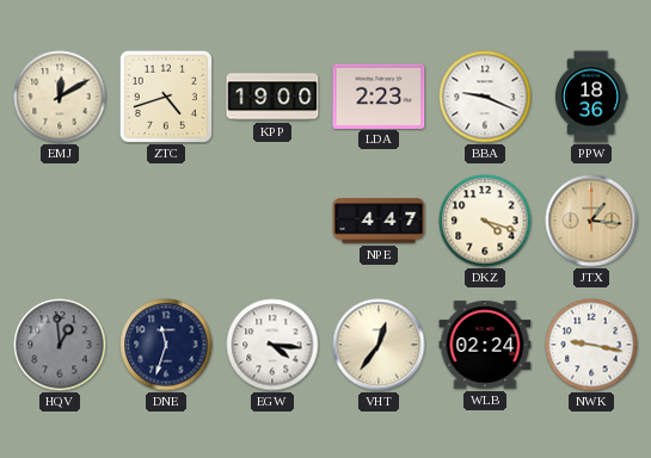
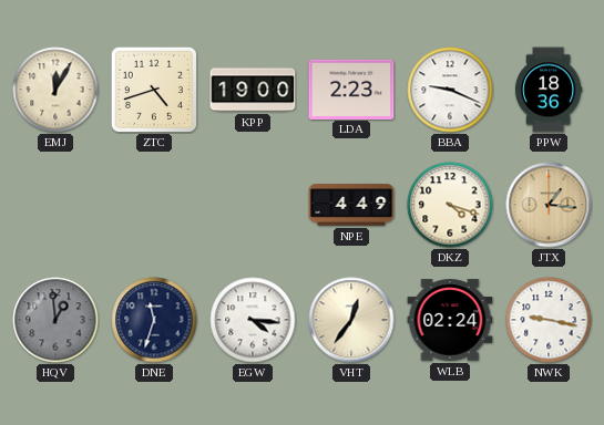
EMJ: 12:10 -> 12:05 (55, 90)
NPE: 4:47 -> 4:49 (351, 205)
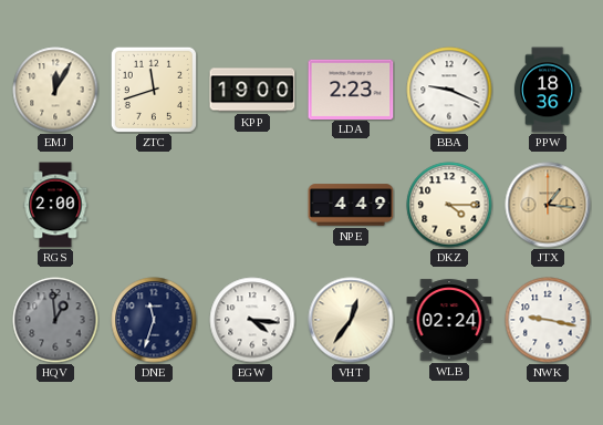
ZTC: 4:42 -> 11:42 (153, 89)
RGS: none -> 2:00 (55, 205)
DKZ: 4:18 -> 4:15 (449, 205)
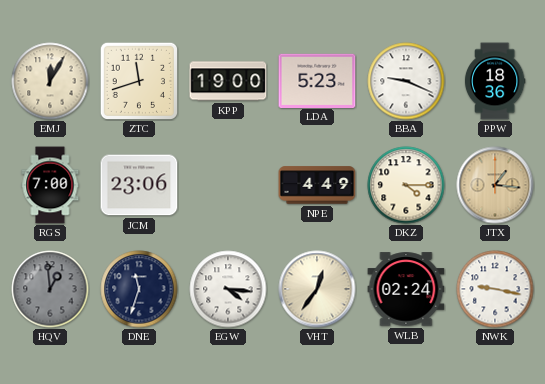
LDA: 2:23 -> 5:23 (317, 80)
RGS: 2:00 -> 7:00 (50, 185)
JCM: none -> 23:06 (139, 185)
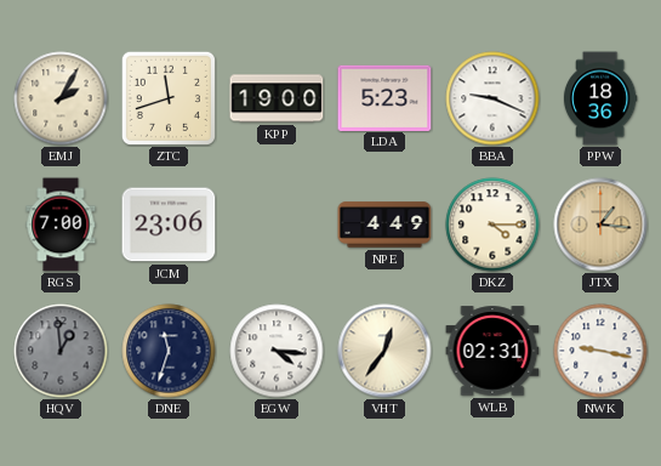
EMJ: 12:05 -> 2:05 (61, 98)
WLB: 02:24 -> 02:31 (492, 351)
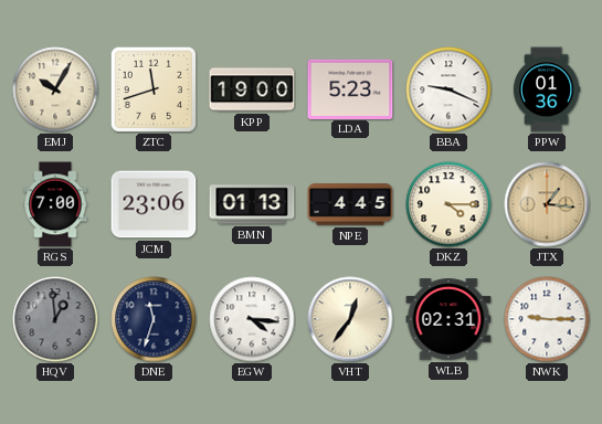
EMJ: 2:05 -> 10:05 (55, 89)
PPW: 18:36 -> 01:36 (547, 89)
BMN: none -> 01:13 (252, 204)
NPE: 4:49 -> 4:45 (350, 204)
NWK: 9:17 -> 9:15 (547, 319)
